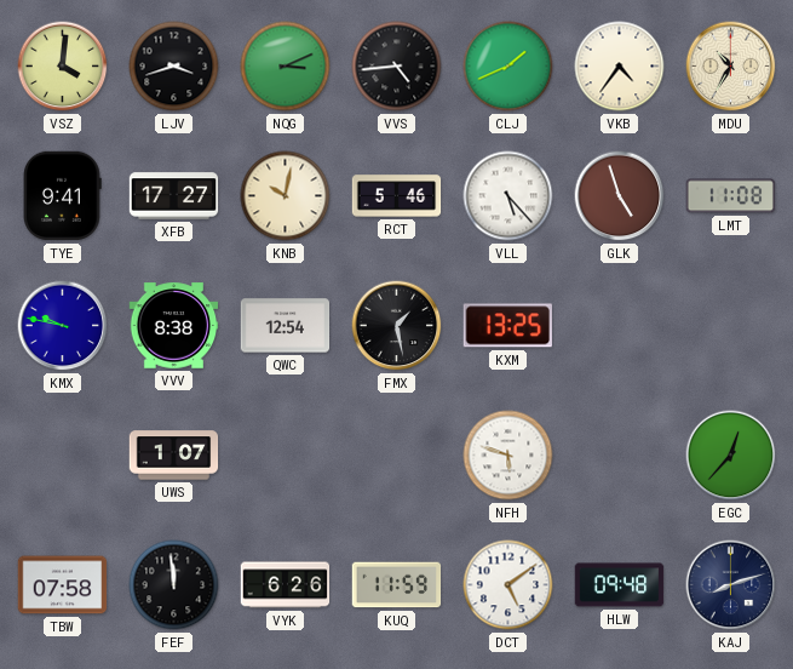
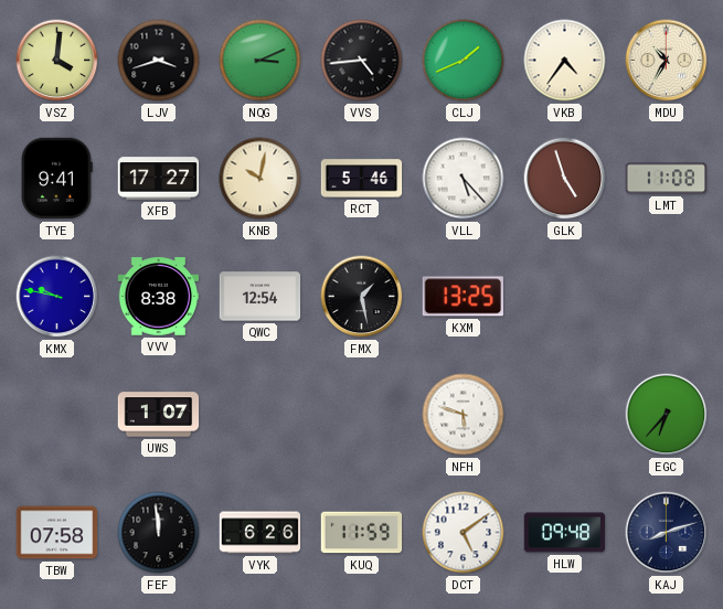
EGC: 12:37 -> 6:37 (667, 415)
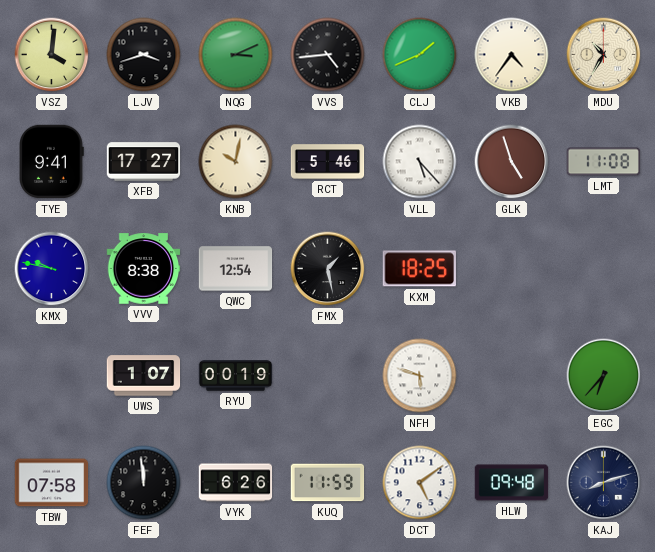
KXM: 13:25 -> 18:25 (419, 269)
RYU: none -> 00:19 (236, 376)
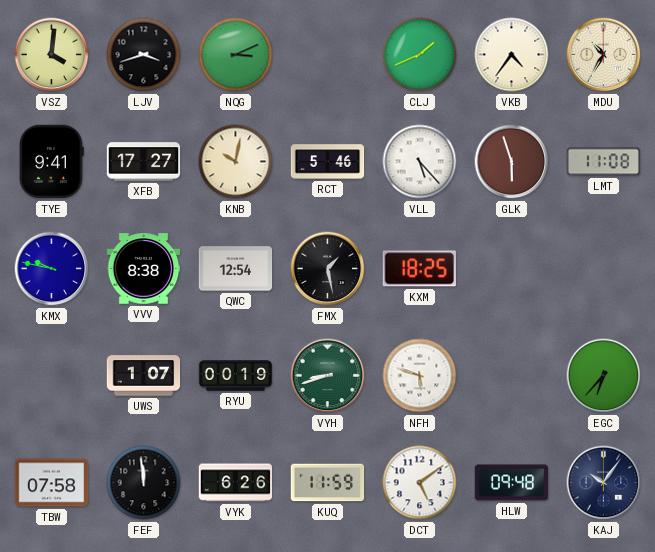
VVS: 4:44 -> none (328, 55)
GLK: 4:57 -> 5:57 (512, 162)
VYH: none -> 8:42 (328, 376)
KAJ: 8:12 -> 10:06 (604, 483)
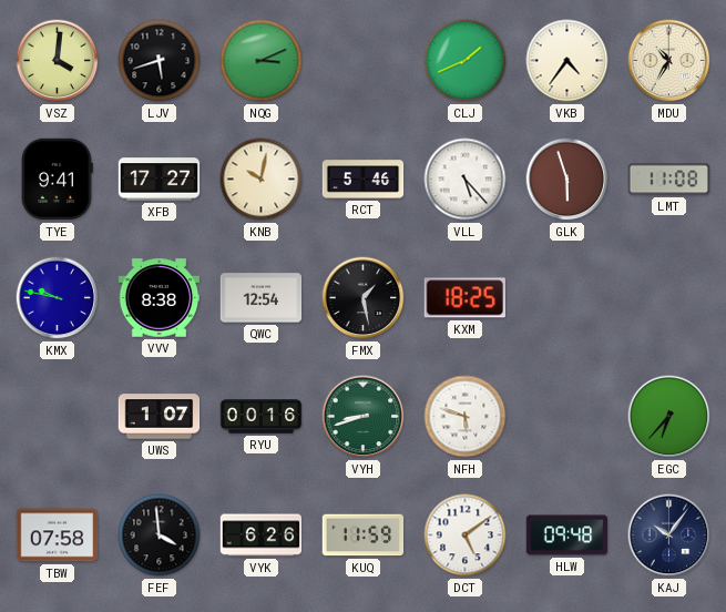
LJV: 3:42 -> 5:42 (160, 61)
RYU: 00:19 -> 00:16 (262, 417)
FEF: 11:59 -> 3:59 (160, 535)
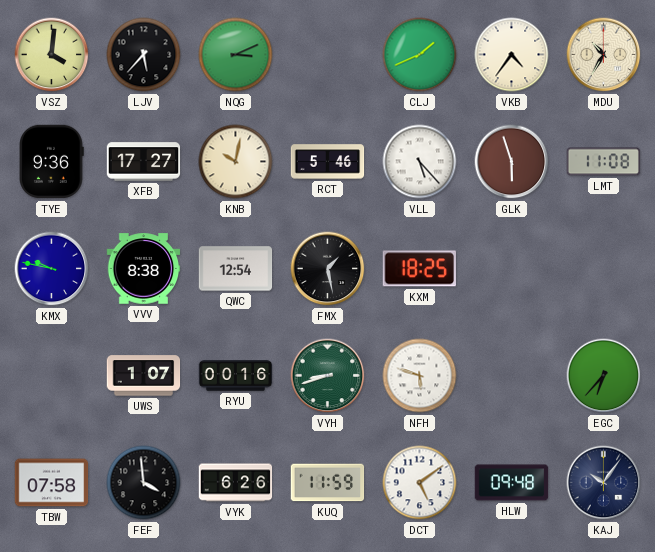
LJV: 5:42 -> 5:37 (144, 55)
TYE: 9:41 -> 9:36 (52, 162)
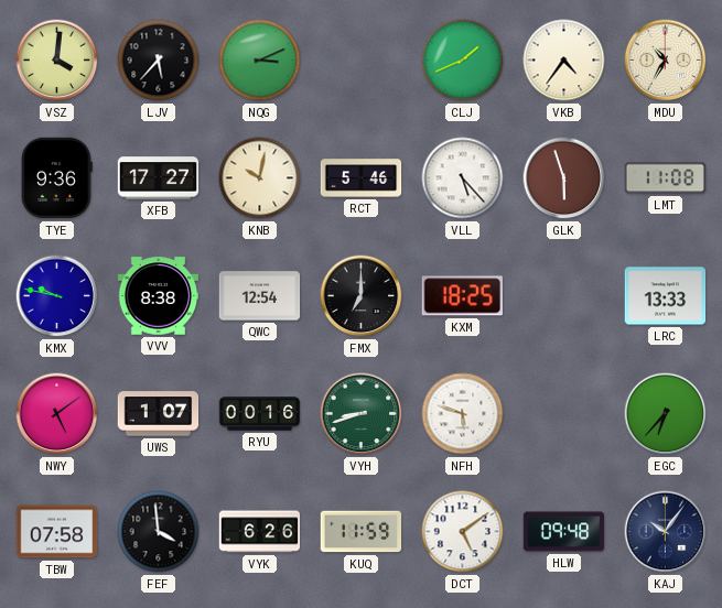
FMX: 1:28 -> 7:00 (362, 296)
LRC: none -> 13:33 (666, 296)
NWY: none -> 5:09 (57, 414)
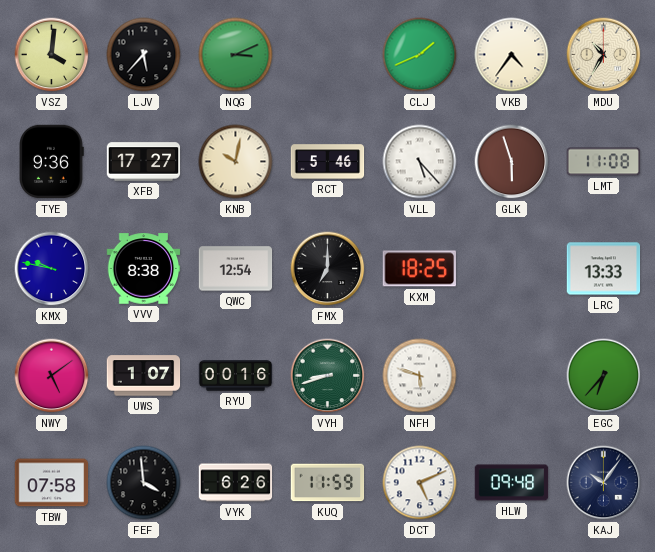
DCT: 5:09 -> 5:11 (420, 483)
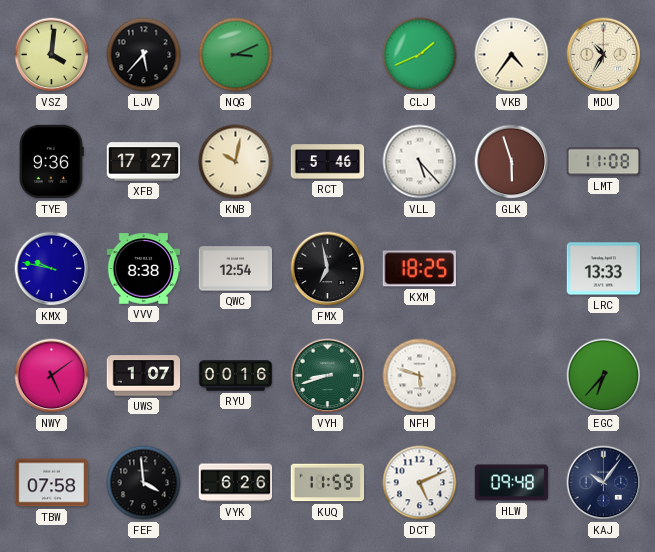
FMX: 7:00 -> 6:58 (328, 269)
